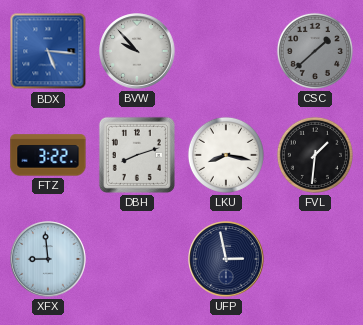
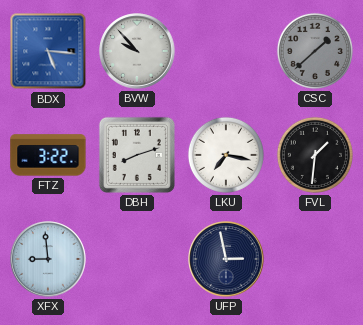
LKU: 8:17 -> 7:17 (226, 155)
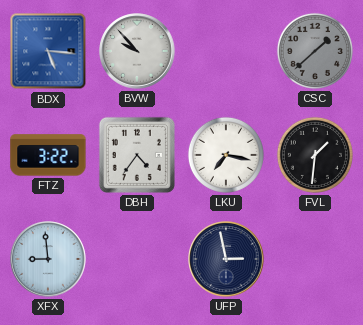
DBH: 8:12 -> 4:36 (137, 155)
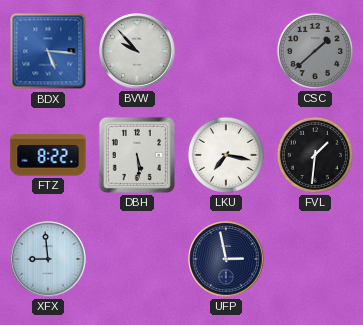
FTZ: 3:22 -> 8:22 (48, 155)
DBH: 4:36 -> 5:29 (137, 155)
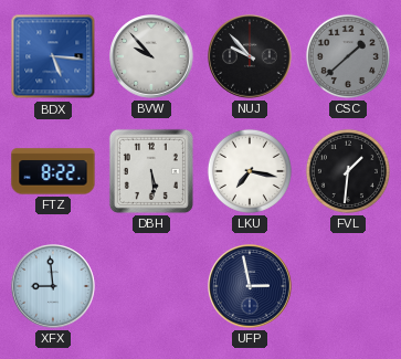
NUJ: none -> 9:53 (250, 56)
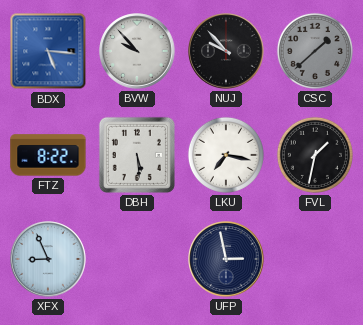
FVL: 1:31 -> 1:32 (315, 155)
XFX: 8:59 -> 8:56 (48, 259)
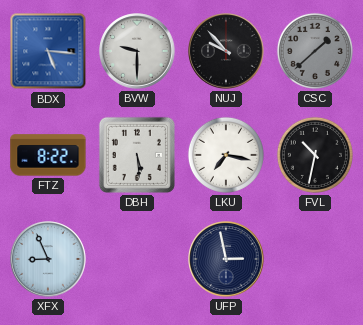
BVW: 9:53 -> 9:30 (137, 51)
FVL: 1:32 -> 10:32 (315, 155)
